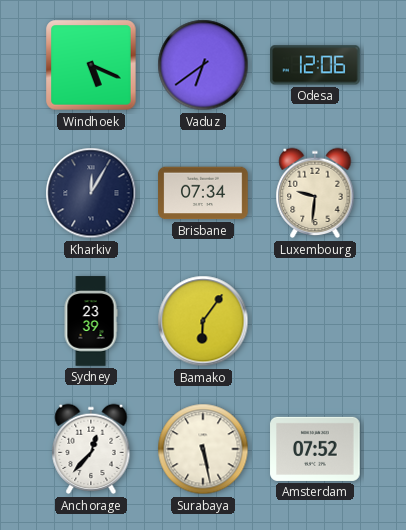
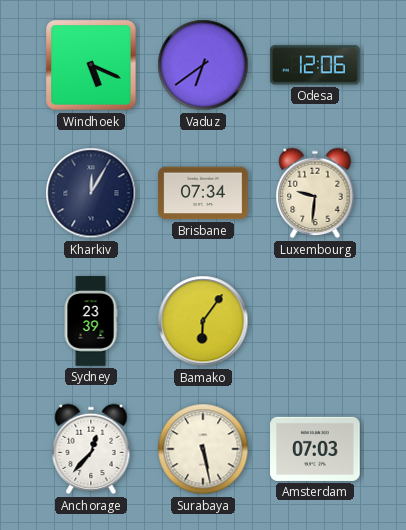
Amsterdam: 07:52 -> 07:03 (315, 449)
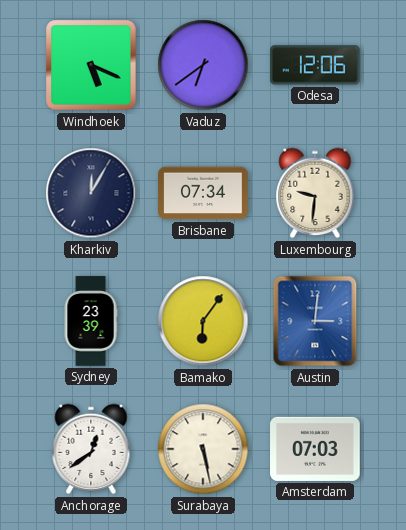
Austin: none -> 3:01 (315, 321)
Anchorage: 12:37 -> 12:39 (91, 449)
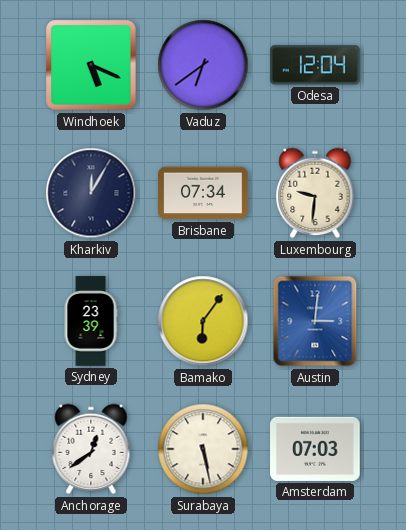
Odesa: 12:06 -> 12:04 (316, 65)
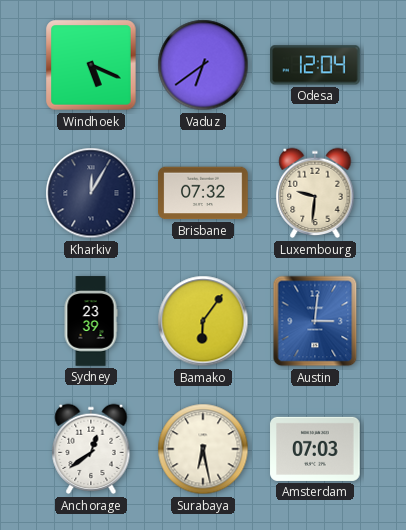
Brisbane: 07:34 -> 07:32 (203, 193)
Surabaya: 5:28 -> 6:28 (203, 449)
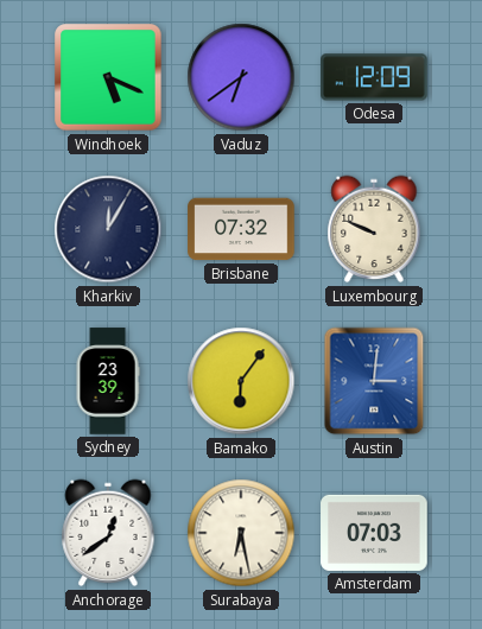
Odesa: 12:04 -> 12:09 (375, 77)
Luxembourg: 9:31 -> 9:49 (374, 229)
